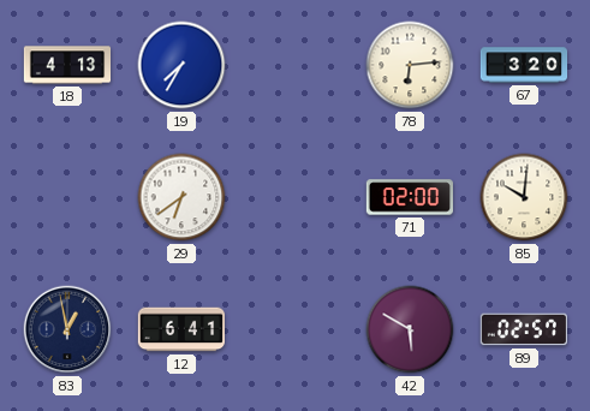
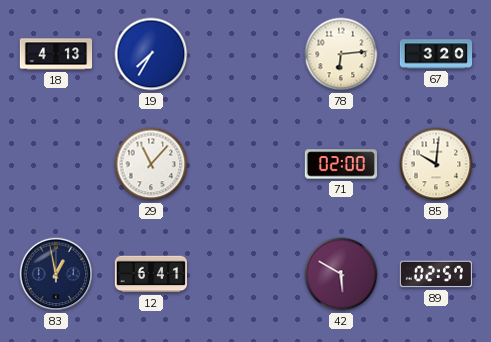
29: 6:39 -> 11:07 (151, 164)
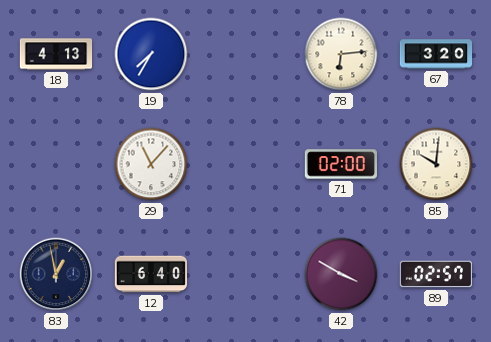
12: 6:41 -> 6:40 (151, 274)
42: 5:50 -> 3:50 (341, 274)
